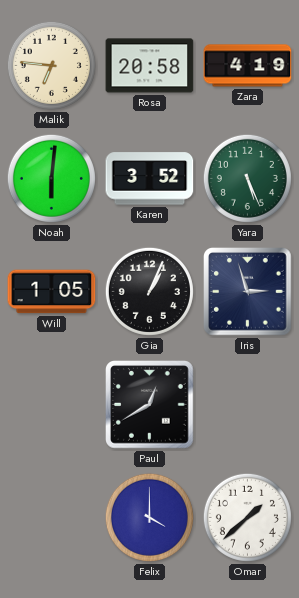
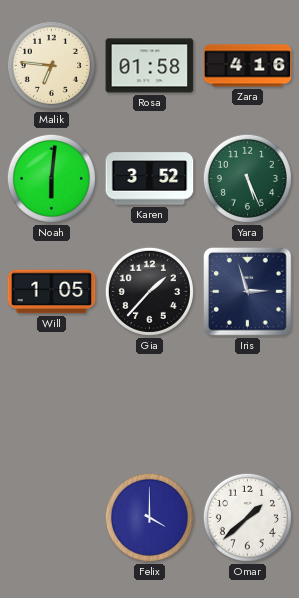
Rosa: 20:58 -> 01:58 (150, 66)
Zara: 4:19 -> 4:16 (248, 66)
Gia: 1:04 -> 1:37 (149, 291)
Paul: 12:40 -> none (150, 405)
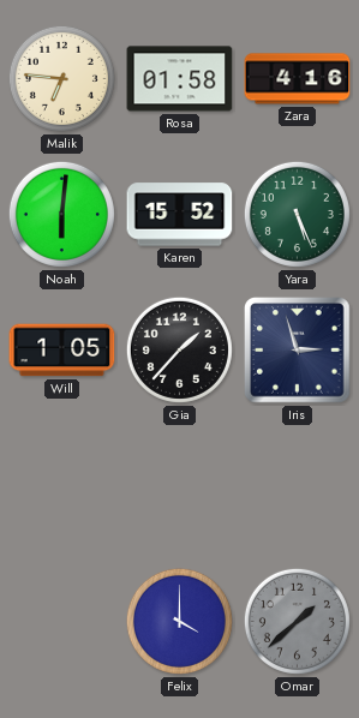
Karen: 3:52 -> 15:52 (180, 215)
Omar dial: white -> grey (297, 621)
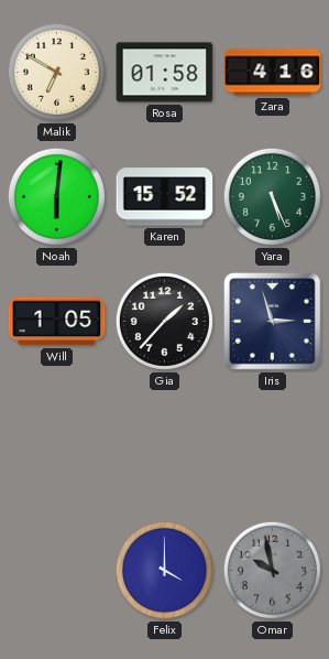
Malik: 6:46 -> 6:50 (56, 72)
Omar: 1:38 -> 9:58 (272, 570)
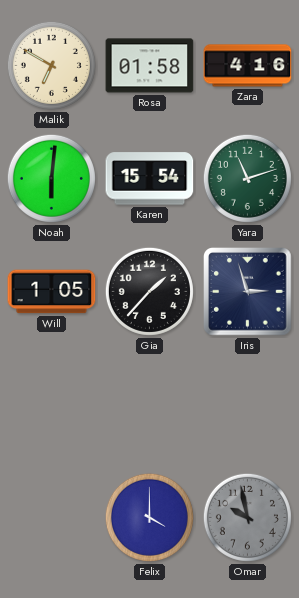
Karen: 15:52 -> 15:54 (150, 179)
Yara: 5:26 -> 11:12 (247, 178)
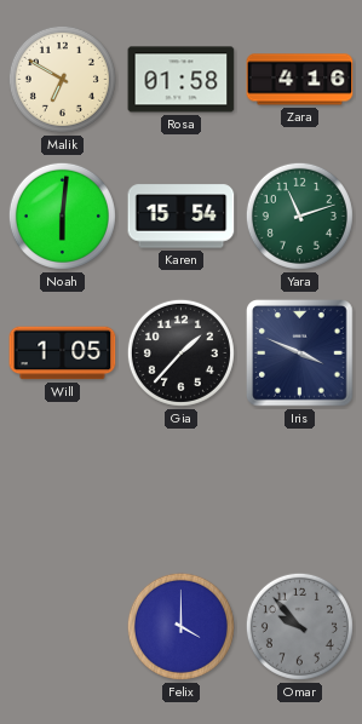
Iris: 2:57 -> 3:49 (300, 354)
Omar: 9:58 -> 9:53 (299, 626)
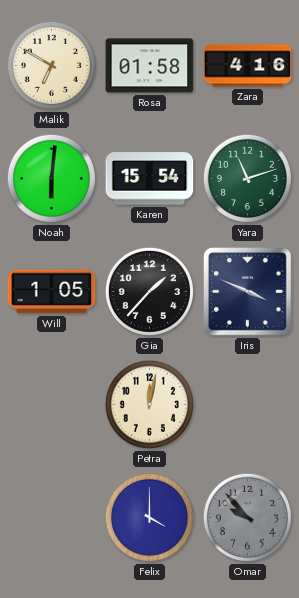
Petra: none -> 12:02 (149, 404)
